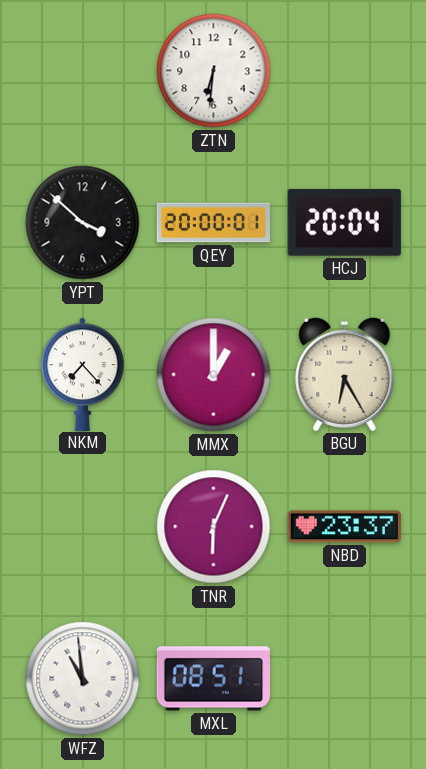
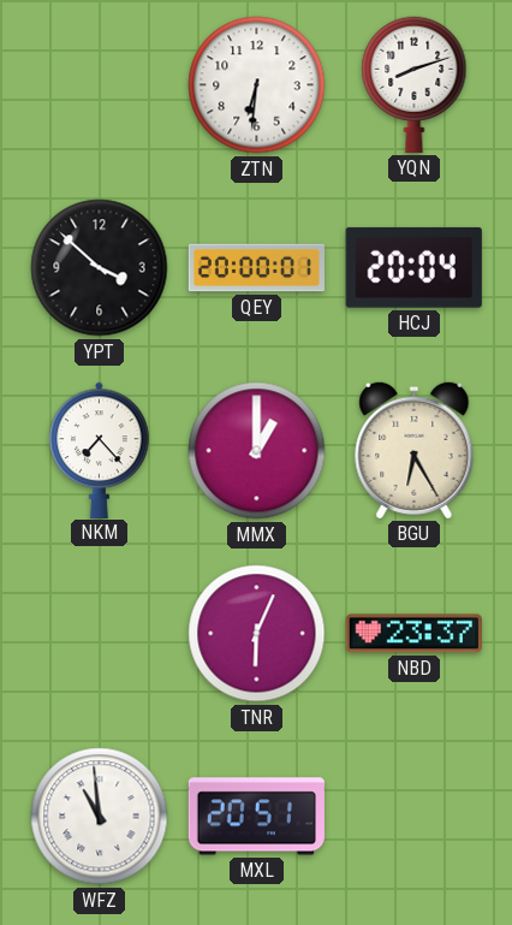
YQN: none -> 8:12 (415, 84)
MXL: 08:51 -> 20:51 (256, 817)
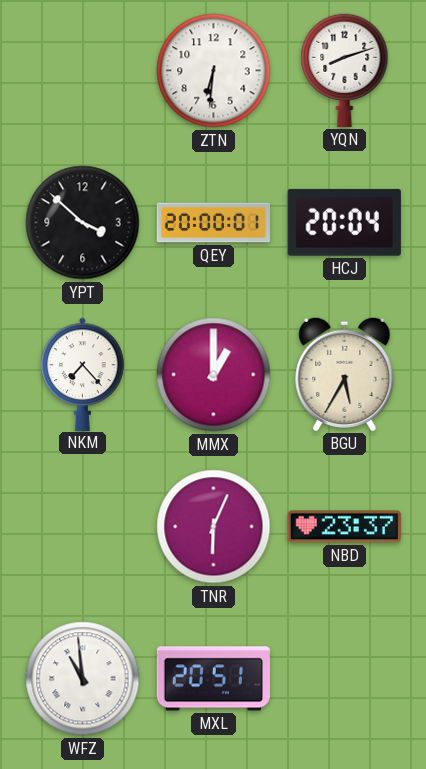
BGU: 6:25 -> 5:35 (345, 374)
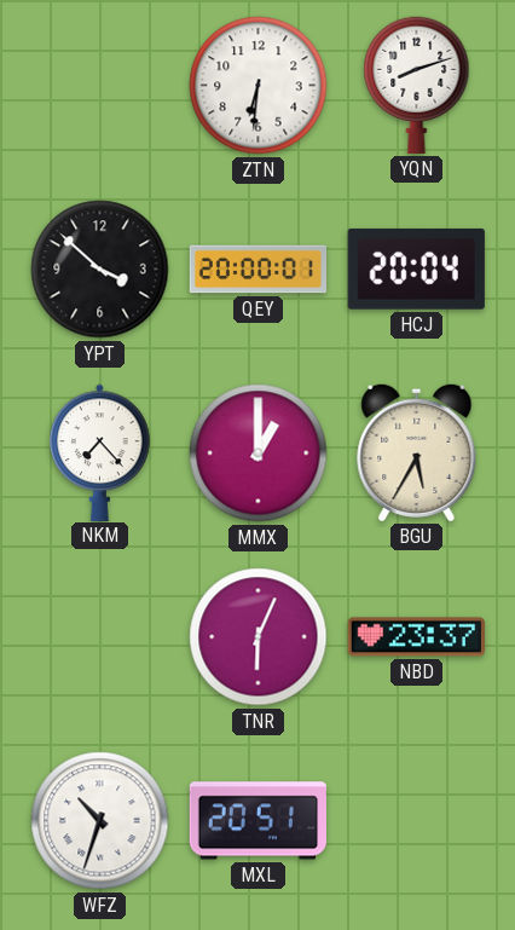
WFZ: 10:59 -> 10:33 (100, 821)
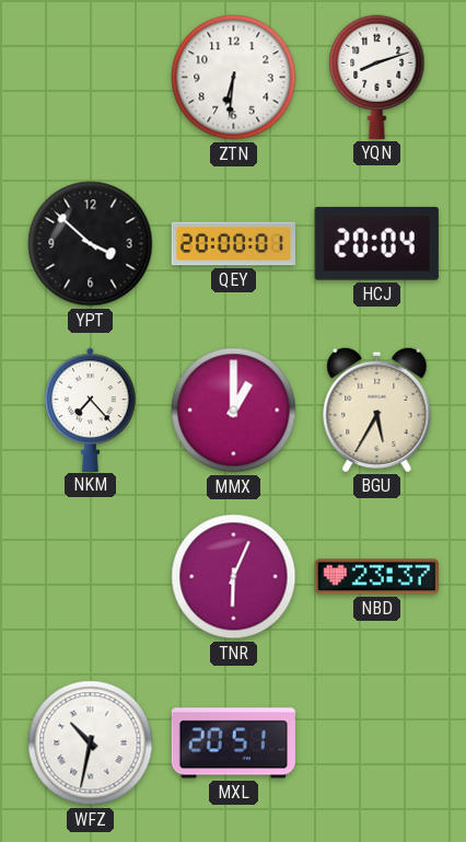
WFZ: 10:33 -> 10:32 (91, 743)
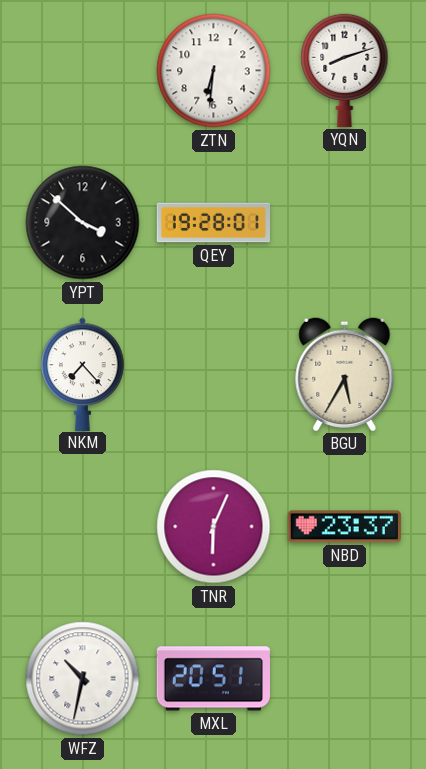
QEY: 20:00 -> 19:28 (213, 223)
HCJ: 20:04 -> none (376, 243)
MMX: 1:00 -> none (234, 411)
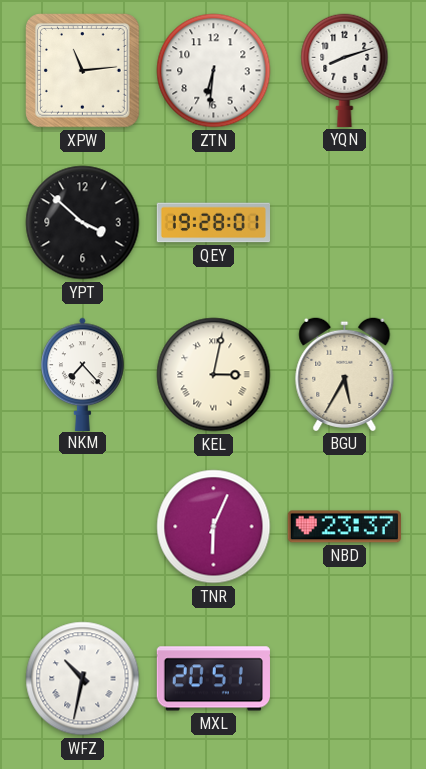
XPW: none -> 11:14 (83, 71)
KEL: none -> 3:02 (214, 375)
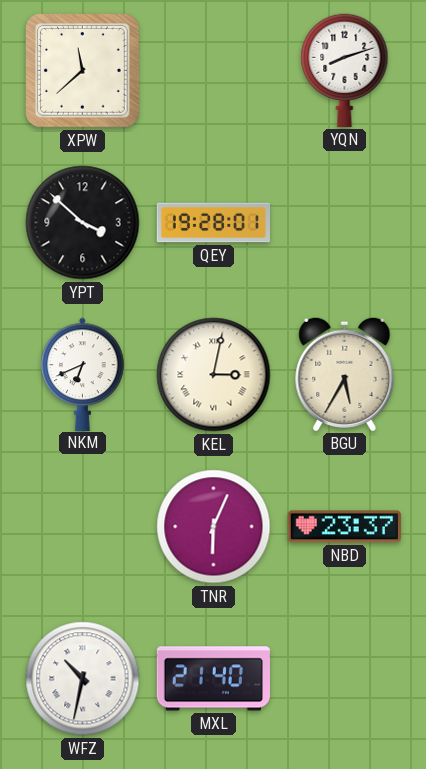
XPW: 11:14 -> 11:38 (83, 71)
ZTN: 6:31 -> none (214, 71)
NKM: 7:23 -> 6:41 (83, 374)
MXL: 20:51 -> 21:40 (213, 679)
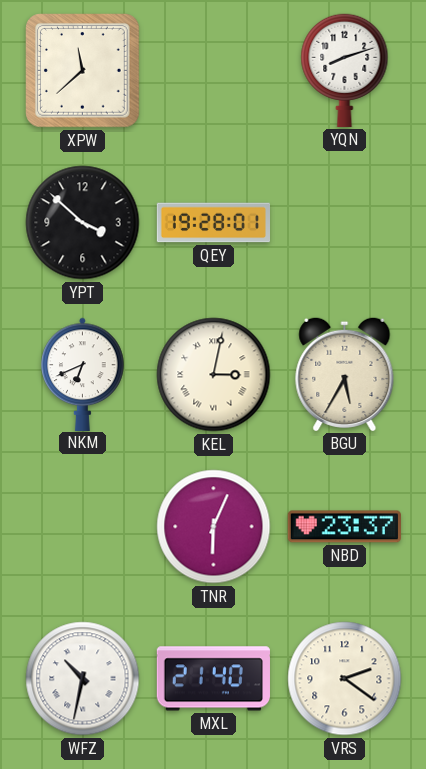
VRS: none -> 2:21 (345, 679)
